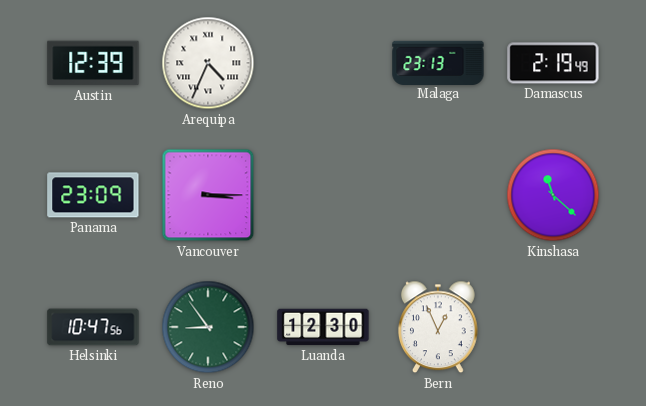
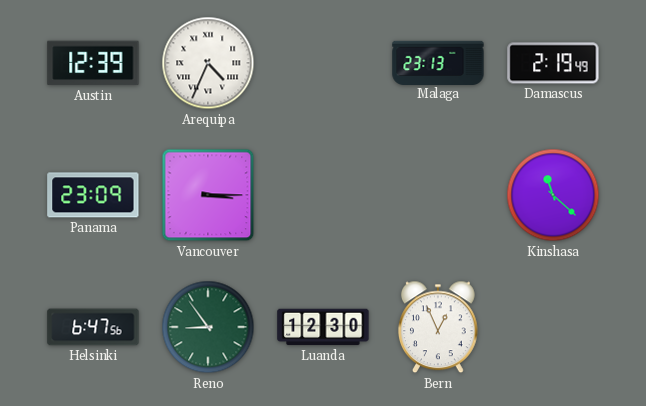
Helsinki: 10:47 -> 6:47 (93, 327)
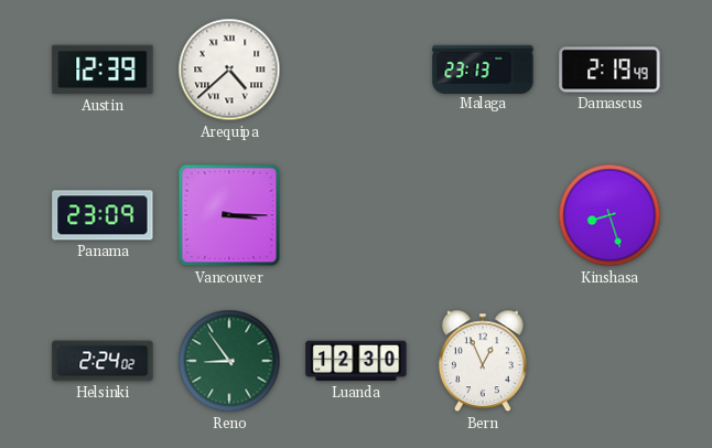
Arequipa: 4:34 -> 4:38 (229, 70)
Kinshasa: 11:22 -> 8:27 (609, 215)
Helsinki: 6:47 -> 2:24 (103, 361)
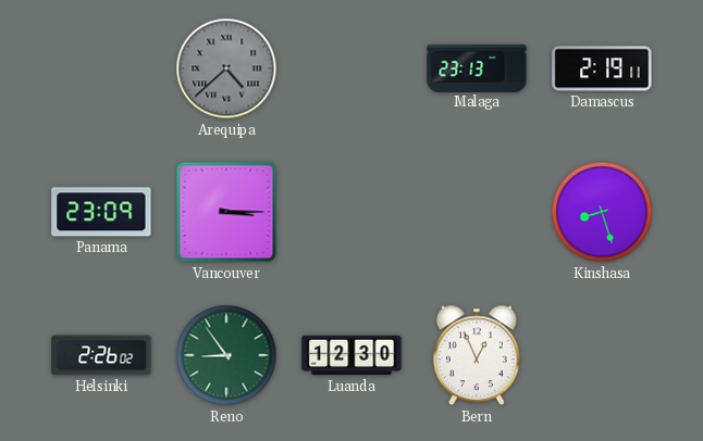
Austin: 12:39 -> none (103, 70)
Arequipa dial: white -> grey (226, 68)
Damascus: 2:19:49 -> 2:19:11 (602, 68)
Helsinki: 2:24 -> 2:26 (101, 355)
